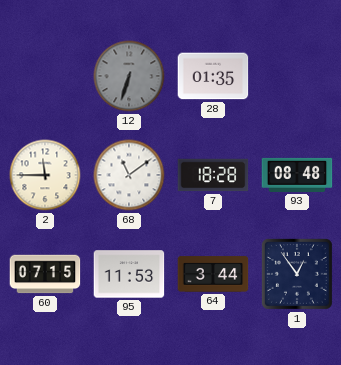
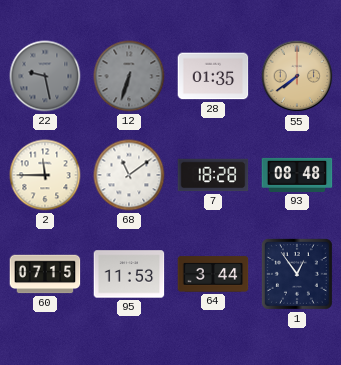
22: none -> 9:28 (45, 76)
55: none -> 7:39 (297, 76)
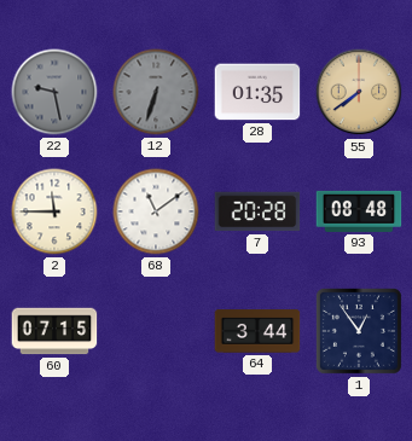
7: 18:28 -> 20:28 (257, 211)
95: 11:53 -> none (129, 274)
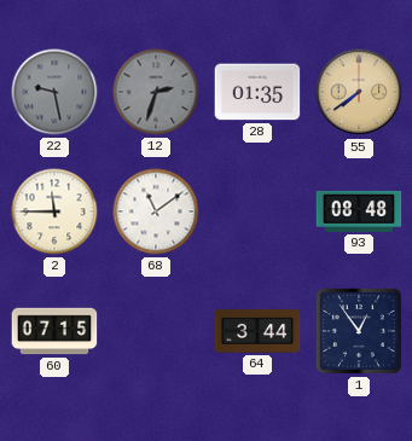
12: 6:33 -> 2:33 (156, 92)
7: 20:28 -> none (257, 211)
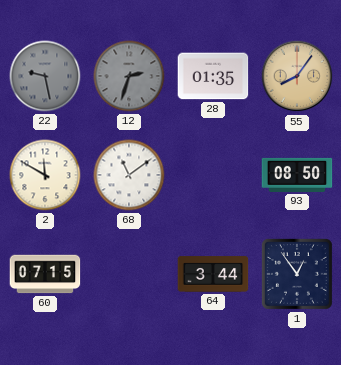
55: 7:39 -> 8:06 (297, 76)
2: 11:45 -> 11:50 (45, 175)
93: 08:48 -> 08:50 (297, 175)
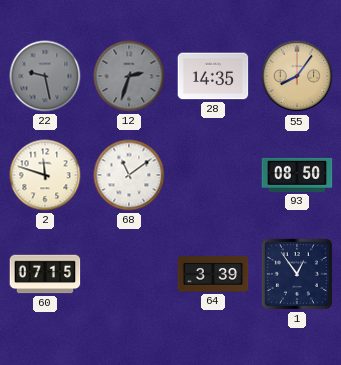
28: 01:35 -> 14:35 (213, 76)
2: 11:50 -> 11:48 (45, 175)
64: 3:44 -> 3:39 (213, 274)
